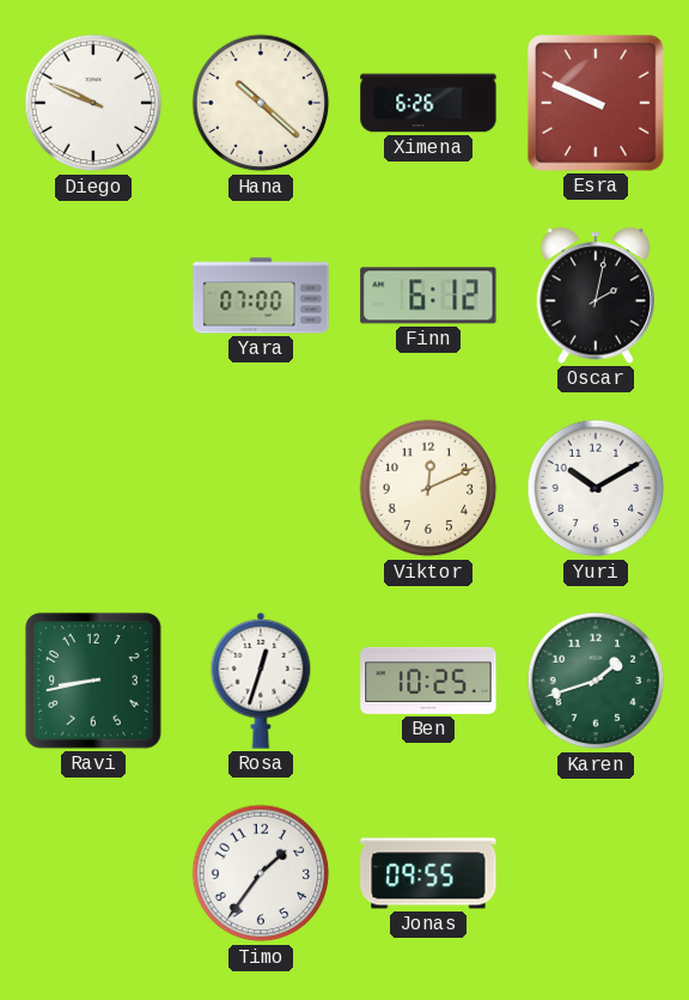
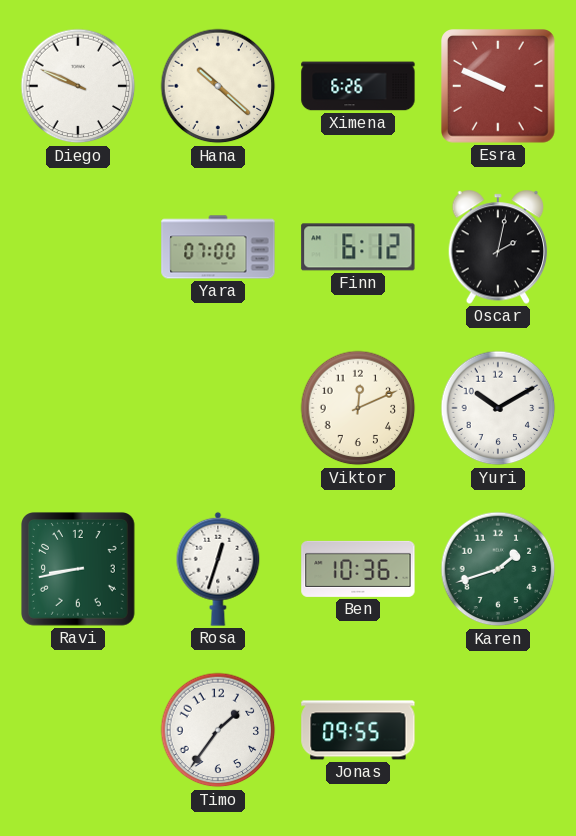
Ben: 10:25 -> 10:36 (358, 569)
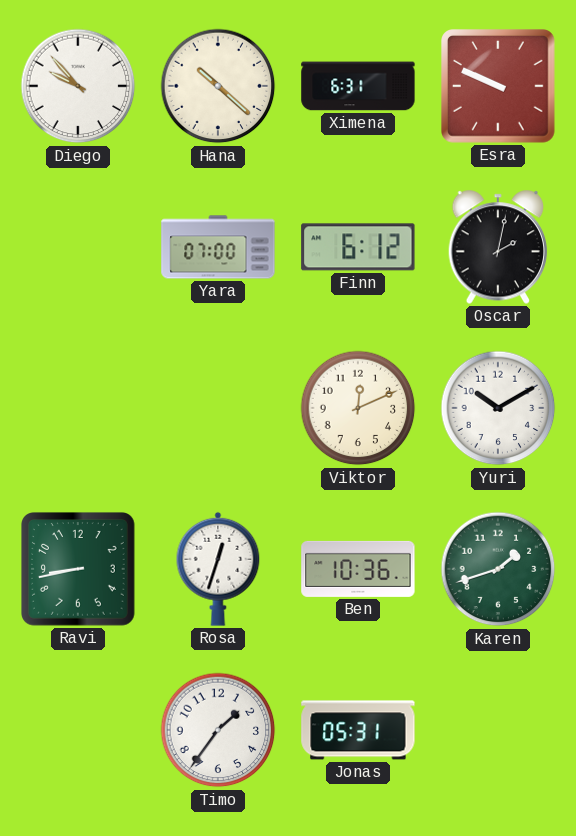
Diego: 9:49 -> 9:53 (78, 86)
Ximena: 6:26 -> 6:31 (358, 86)
Jonas: 09:55 -> 05:31 (358, 730)
